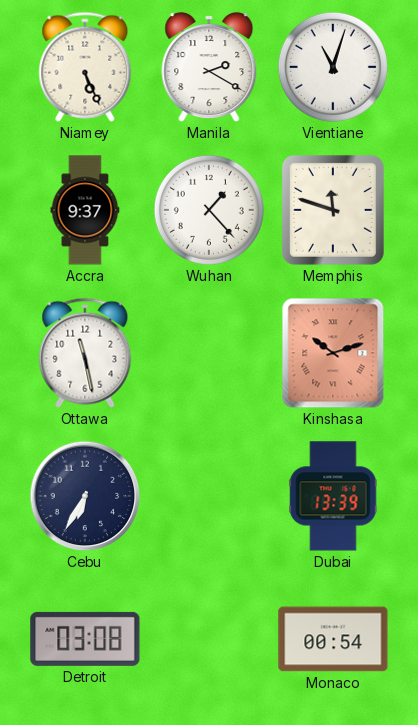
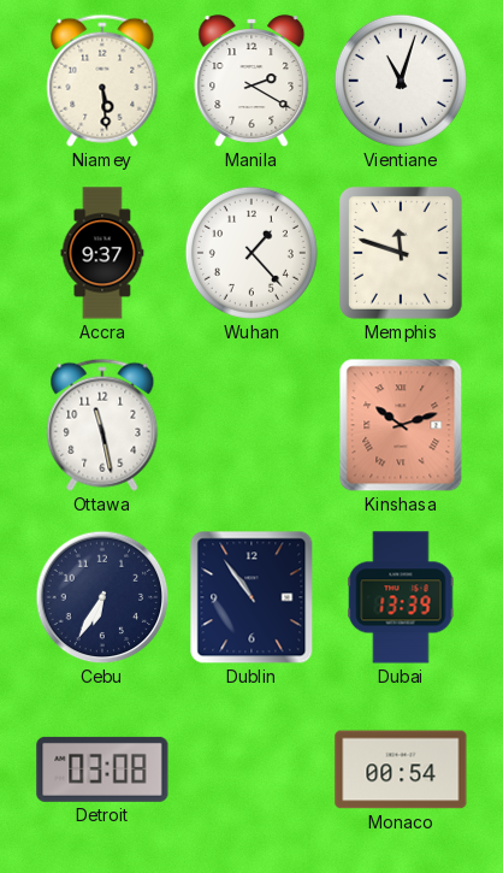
Niamey: 5:26 -> 5:29 (102, 81)
Dublin: none -> 10:54 (251, 597)
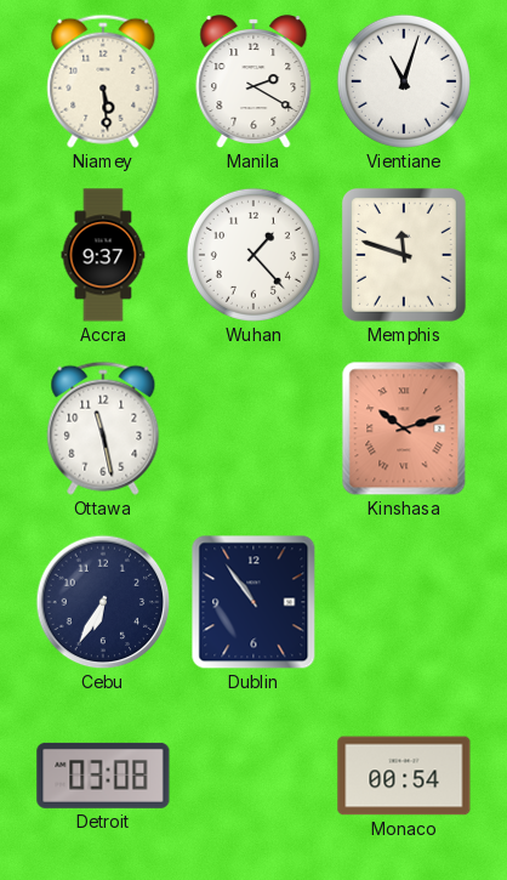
Dubai: 13:39 -> none (401, 597)
